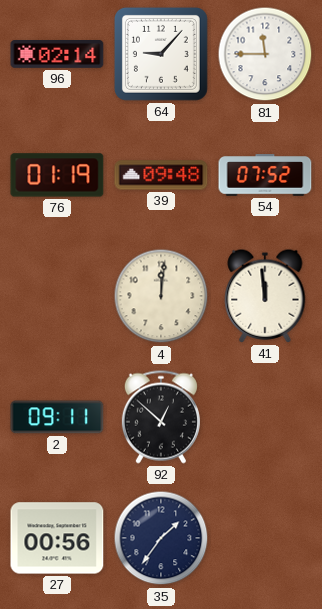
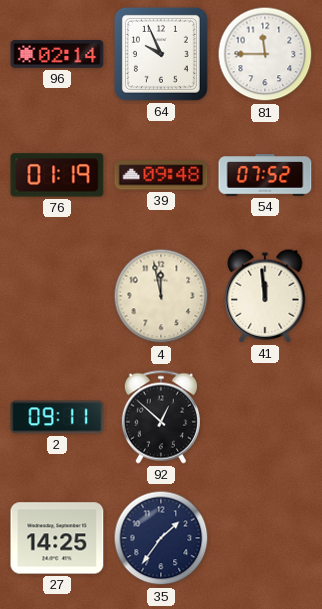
64: 9:07 -> 9:56 (161, 54)
4: 12:01 -> 11:58 (161, 296)
27: 00:56 -> 14:25 (57, 538)
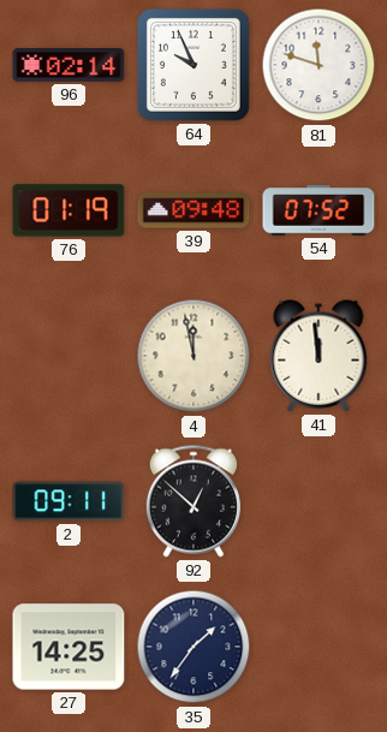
81: 11:45 -> 11:48 (318, 65)
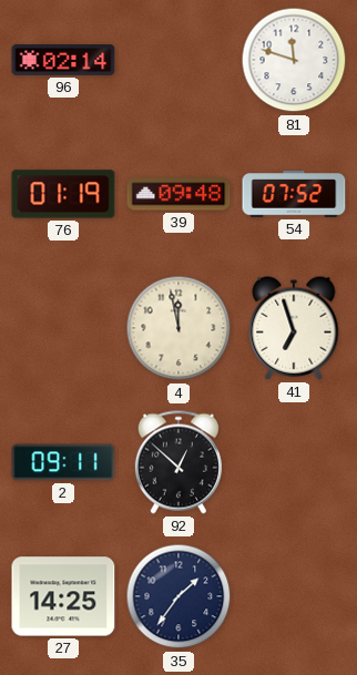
64: 9:56 -> none (194, 65)
41: 11:59 -> 6:57 (294, 328)
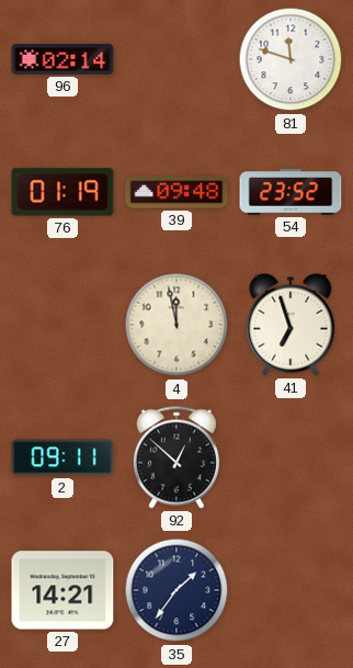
54: 07:52 -> 23:52 (291, 192)
27: 14:25 -> 14:21 (62, 590)
